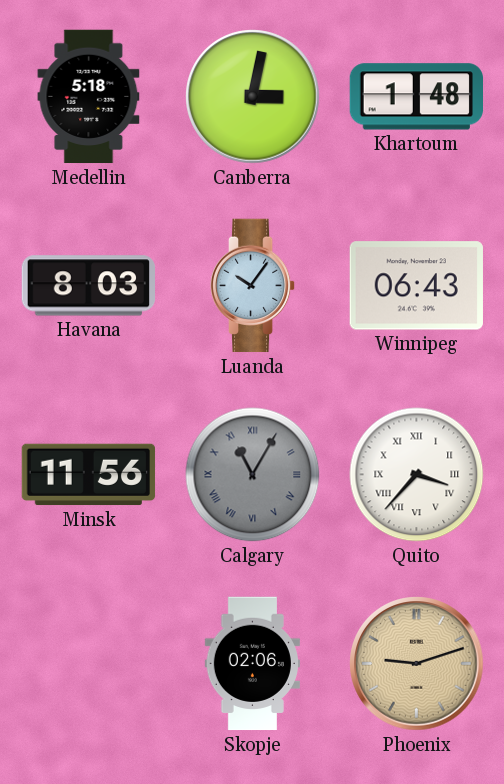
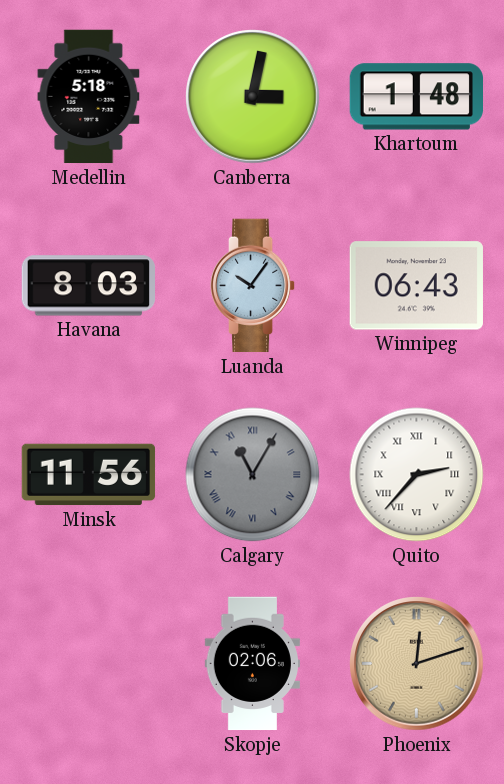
Quito: 3:37 -> 2:37 (417, 475)
Phoenix: 9:12 -> 12:12 (417, 664)
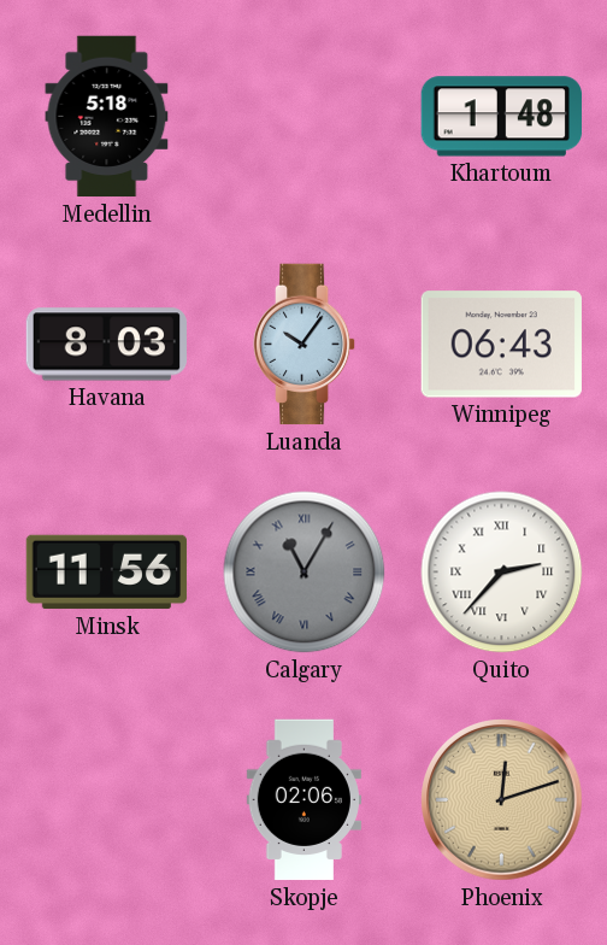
Canberra: 3:02 -> none (253, 97)
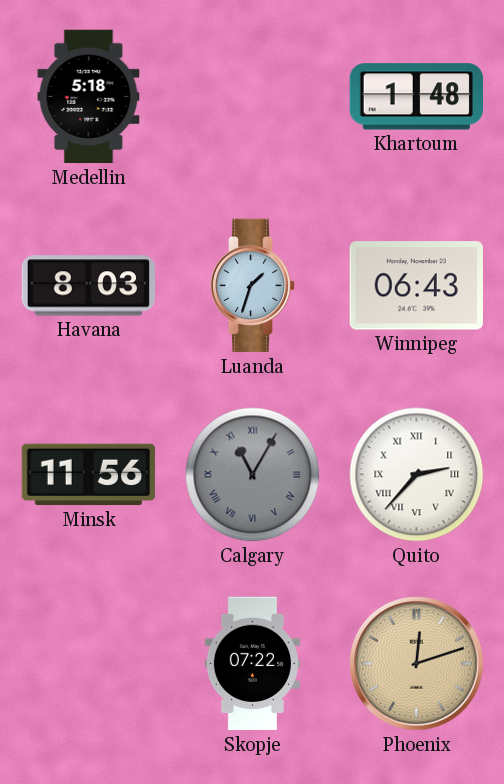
Luanda: 10:06 -> 1:33 (253, 286)
Skopje: 02:06 -> 07:22 (252, 664)
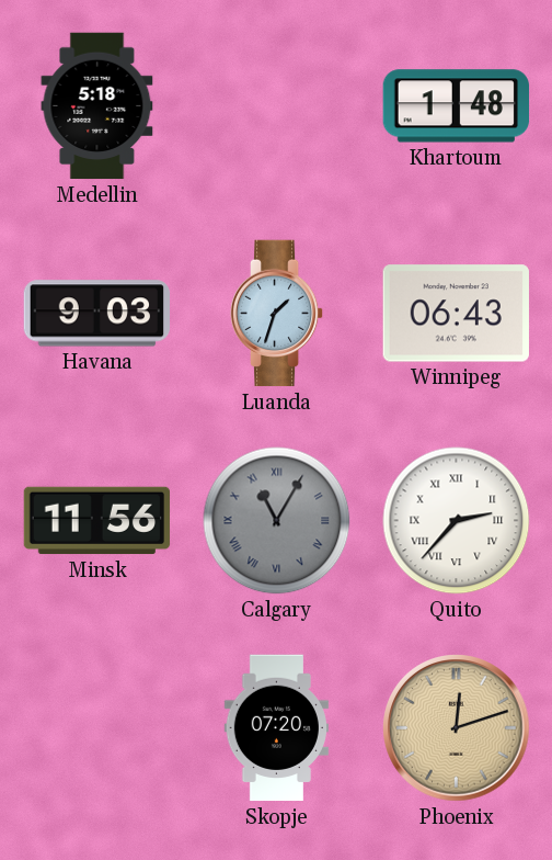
Havana: 8:03 -> 9:03 (97, 314)
Skopje: 07:22 -> 07:20 (276, 728)
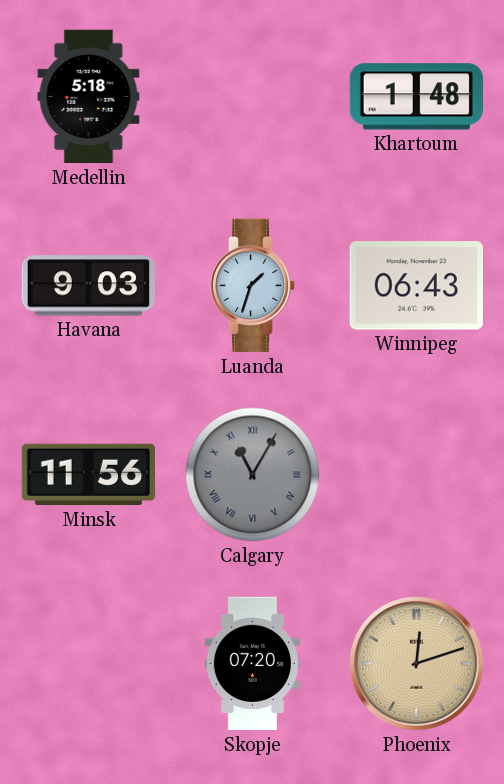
Quito: 2:37 -> none (457, 521)
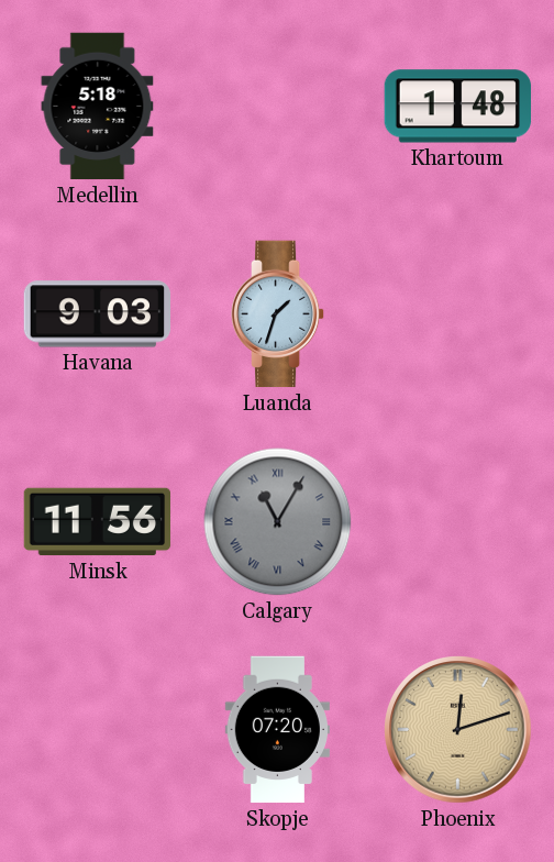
Winnipeg: 06:43 -> none (416, 286)
